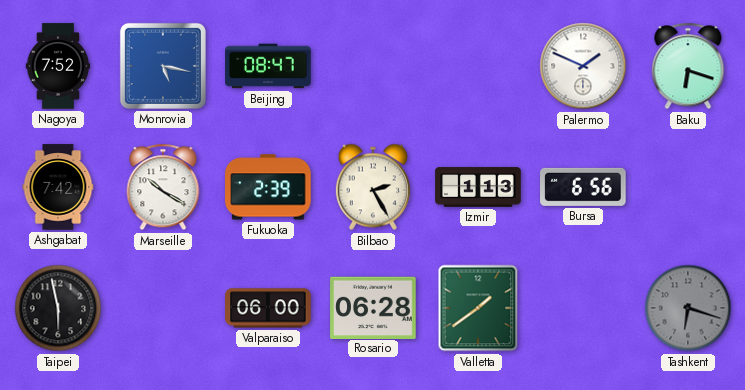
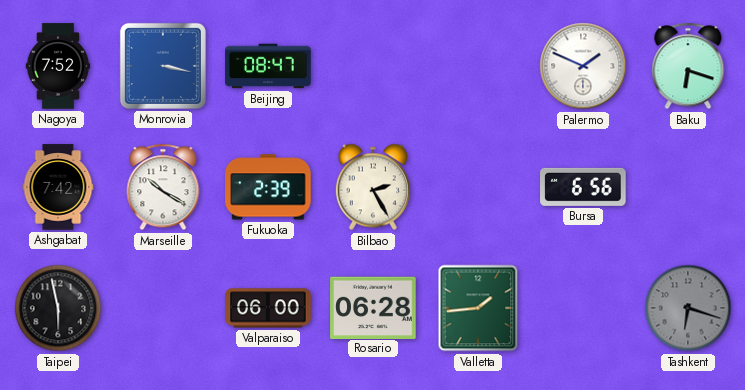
Monrovia: 5:17 -> 3:17 (163, 66)
Izmir: 1:13 -> none (478, 187)
Valletta: 1:39 -> 1:44 (478, 308)
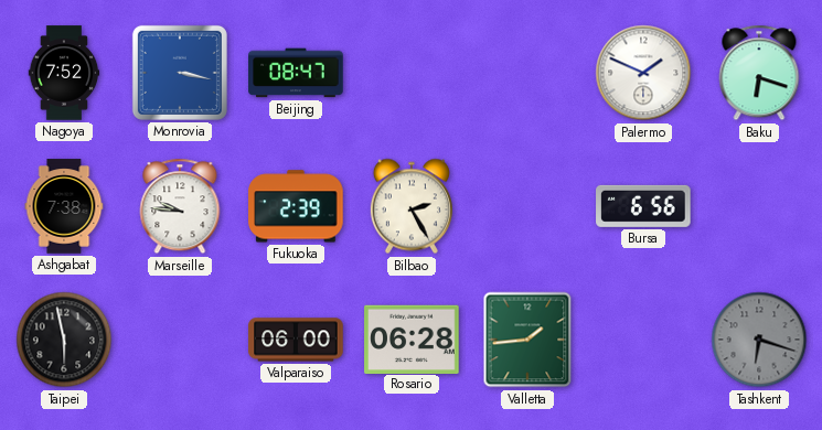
Ashgabat: 7:42 -> 7:38 (64, 206)
Marseille: 10:20 -> 9:46 (180, 206)
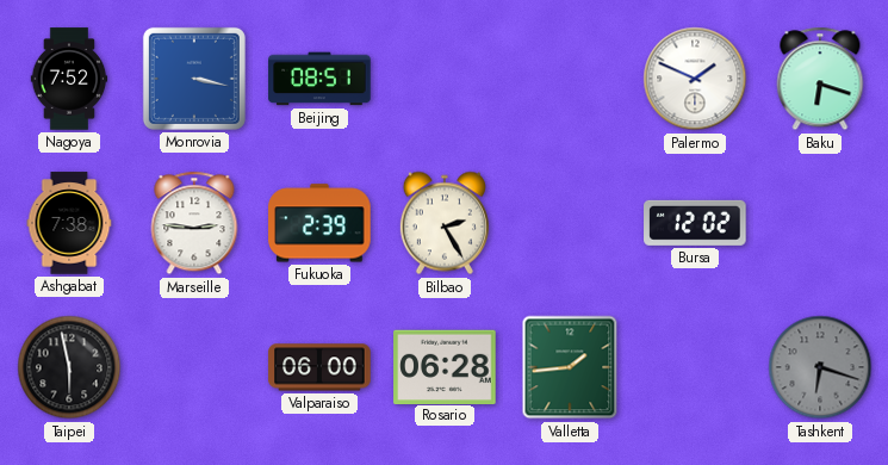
Beijing: 08:47 -> 08:51 (319, 79)
Marseille: 9:46 -> 2:46 (194, 223)
Bursa: 6:56 -> 12:02 (695, 223)
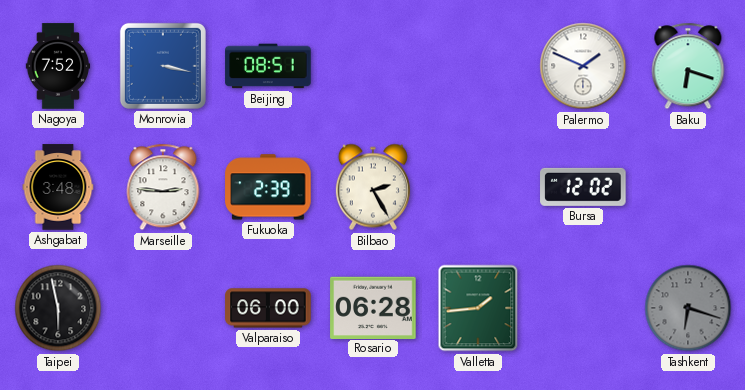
Ashgabat: 7:38 -> 3:48 (58, 187)
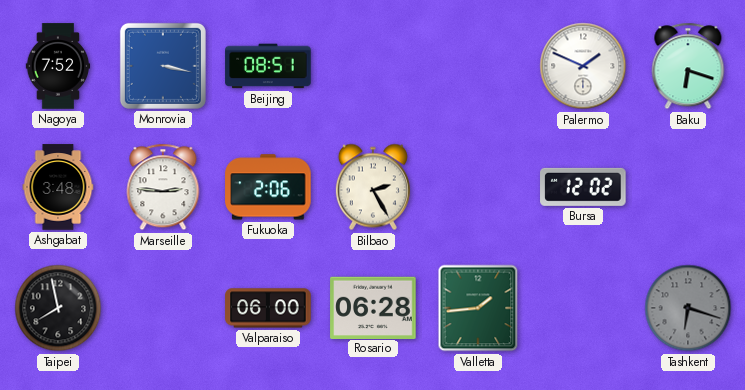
Fukuoka: 2:39 -> 2:06 (268, 187)
Taipei: 5:58 -> 7:58 (58, 308)
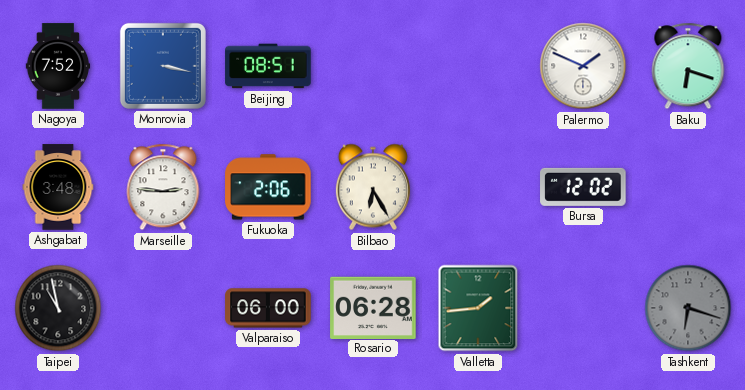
Bilbao: 2:25 -> 6:25 (373, 187)
Taipei: 7:58 -> 10:58 (58, 308)
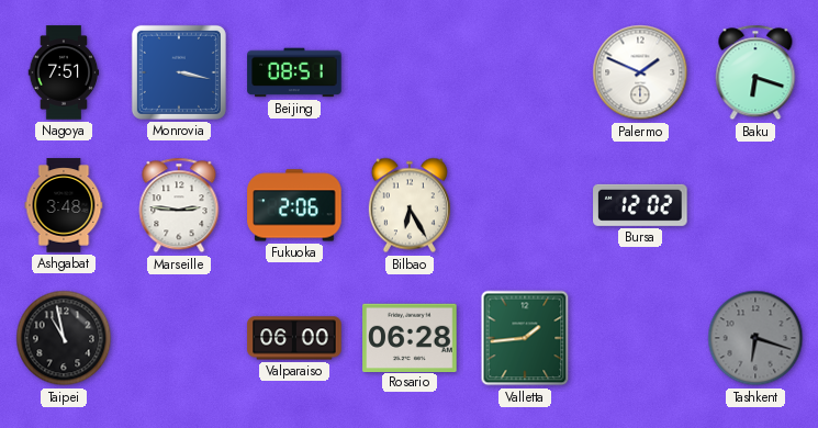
Nagoya: 7:52 -> 7:51 (64, 72)
